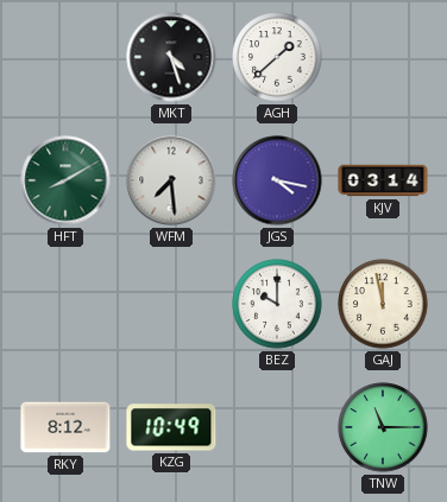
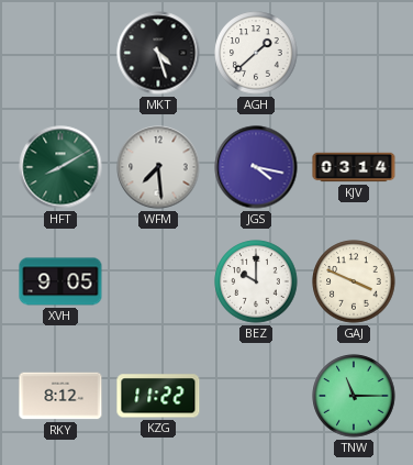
XVH: none -> 9:05 (60, 281)
GAJ: 11:58 -> 3:49 (354, 281)
KZG: 10:49 -> 11:22 (158, 396)
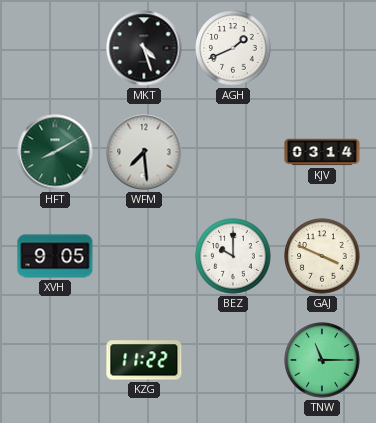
AGH: 1:38 -> 1:41 (233, 48)
JGS: 4:17 -> none (256, 167)
RKY: 8:12 -> none (60, 396)
